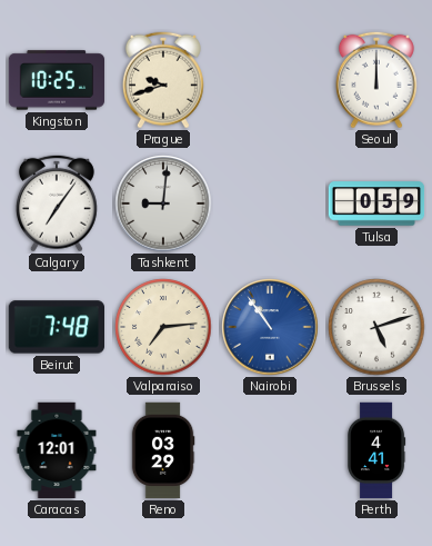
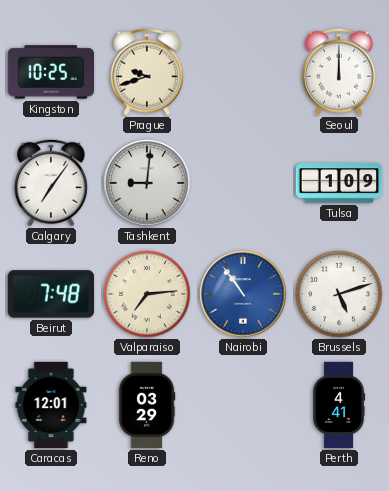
Tulsa: 0:59 -> 1:09 (339, 183)
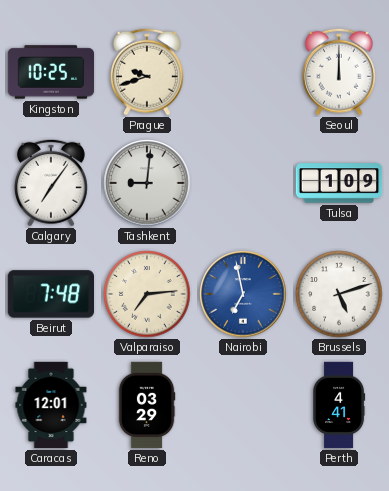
Nairobi: 10:54 -> 6:58 (243, 294)
